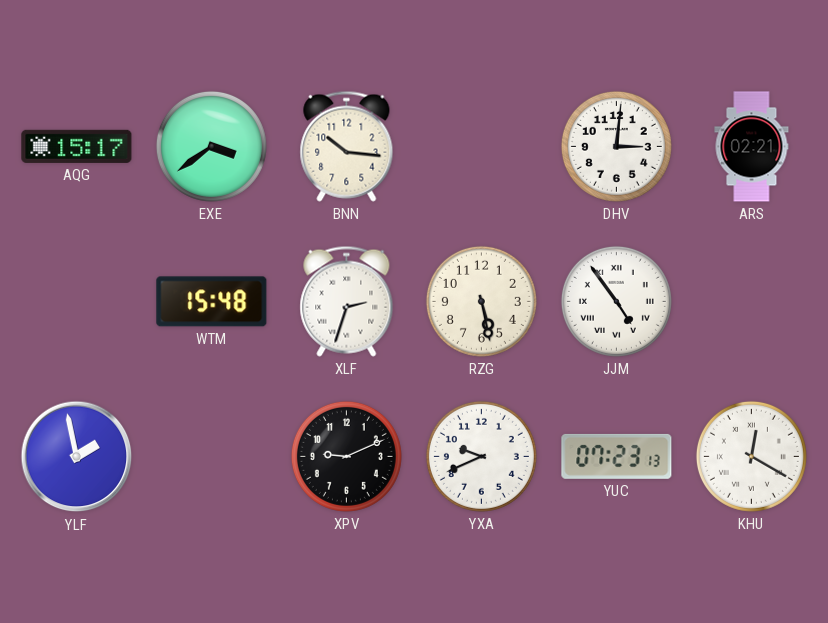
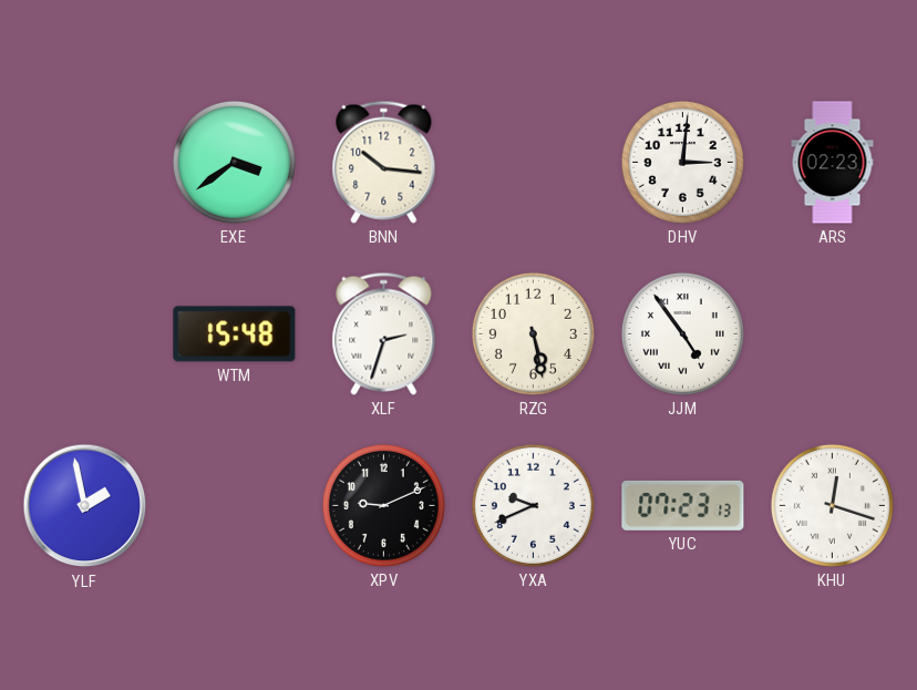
AQG: 15:17 -> none (77, 146)
ARS: 02:21 -> 02:23 (833, 163)
KHU: 12:20 -> 12:18 (832, 505)
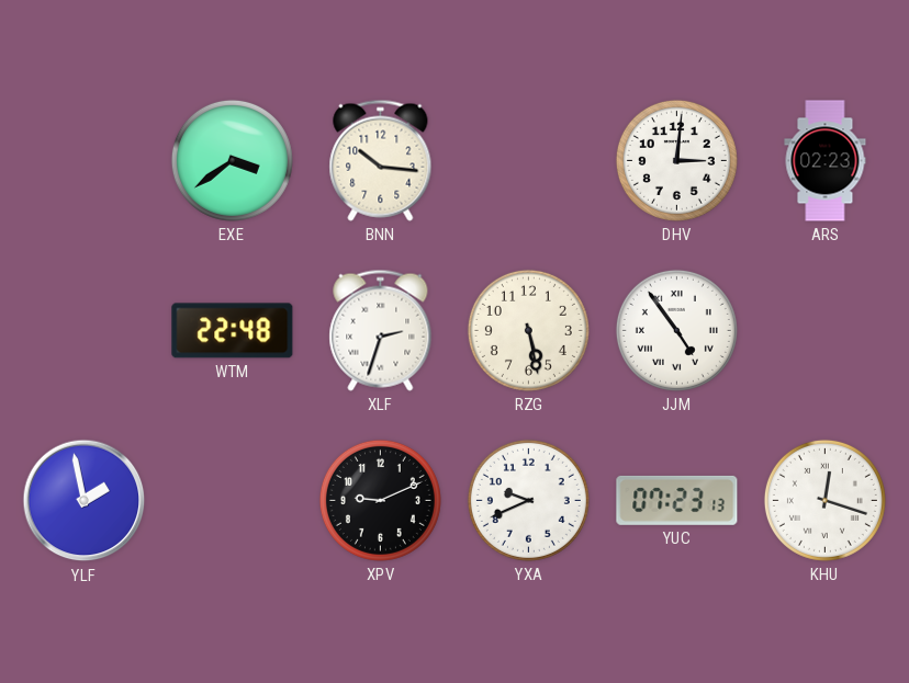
WTM: 15:48 -> 22:48 (233, 331)
